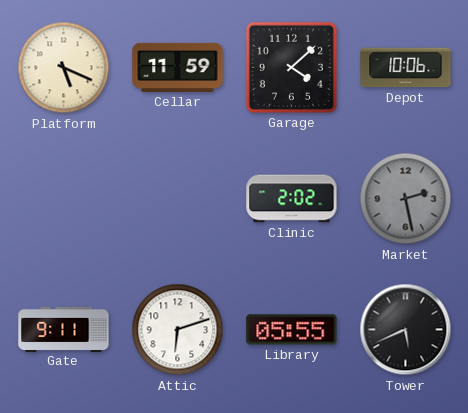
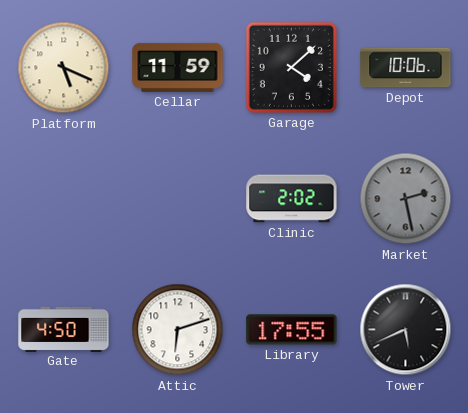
Gate: 9:11 -> 4:50 (64, 329)
Library: 05:55 -> 17:55 (292, 330)
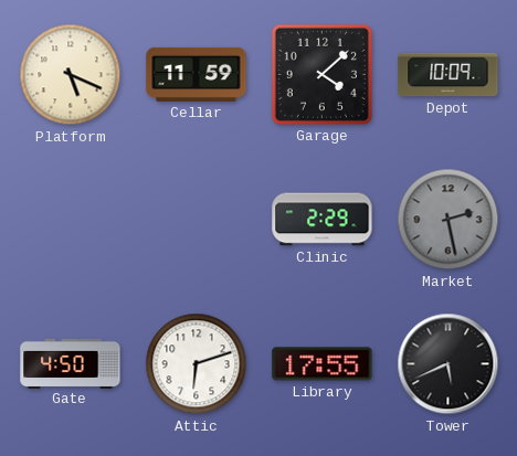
Depot: 10:06 -> 10:09 (449, 75)
Clinic: 2:02 -> 2:29 (323, 220)
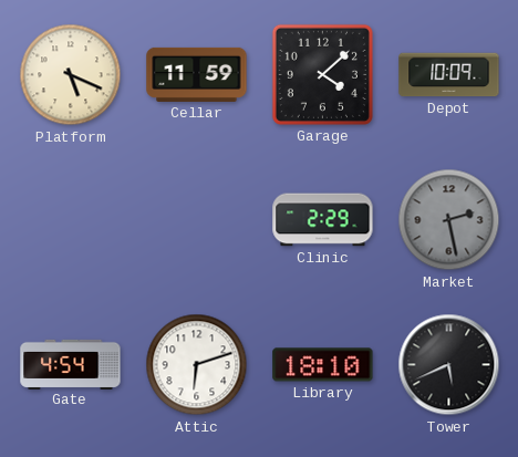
Gate: 4:50 -> 4:54 (71, 364)
Library: 17:55 -> 18:10 (323, 365)
